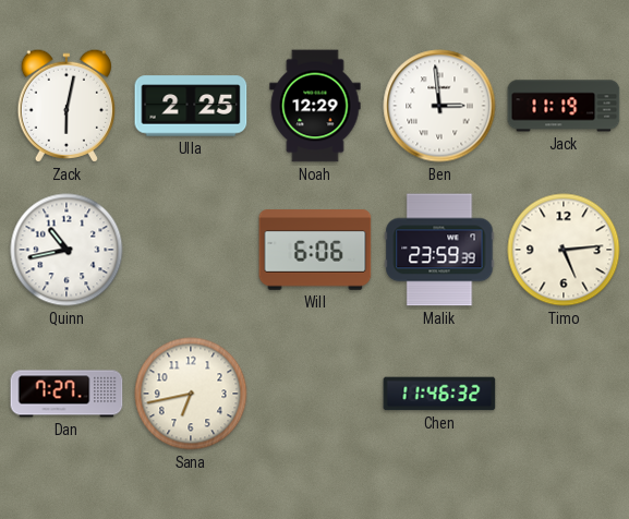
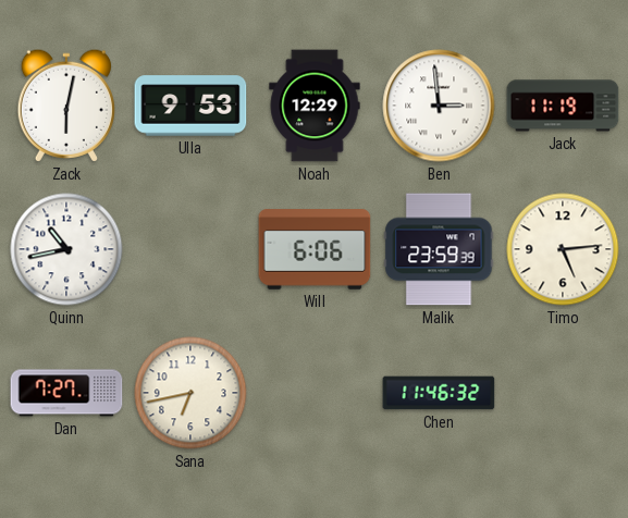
Ulla: 2:25 -> 9:53 (190, 106)
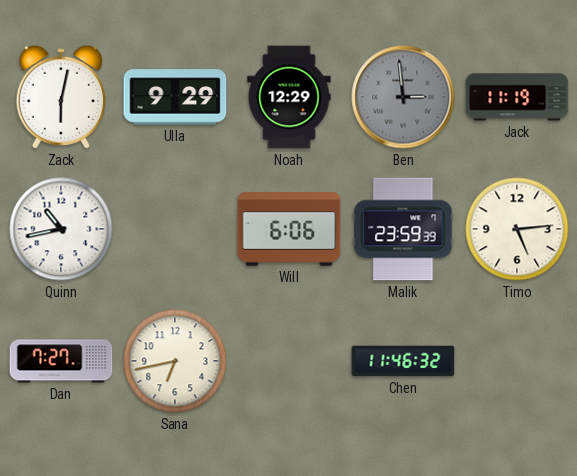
Ulla: 9:53 -> 9:29 (175, 97)
Ben dial: white -> grey (403, 97)
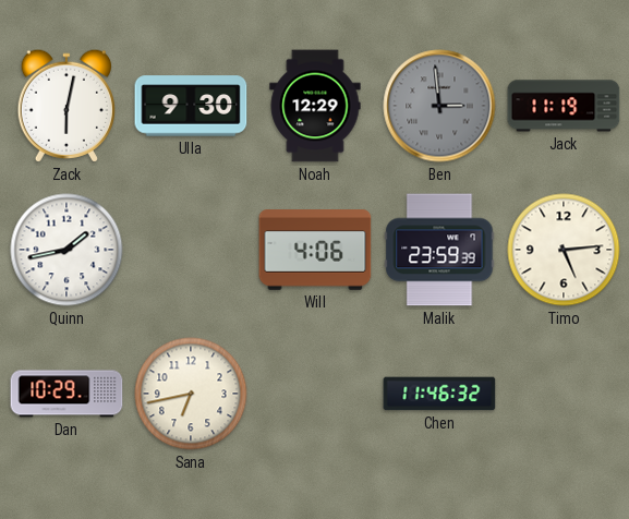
Ulla: 9:29 -> 9:30 (191, 106)
Quinn: 10:43 -> 1:43 (66, 250)
Will: 6:06 -> 4:06 (315, 250)
Dan: 7:27 -> 10:29 (66, 394)
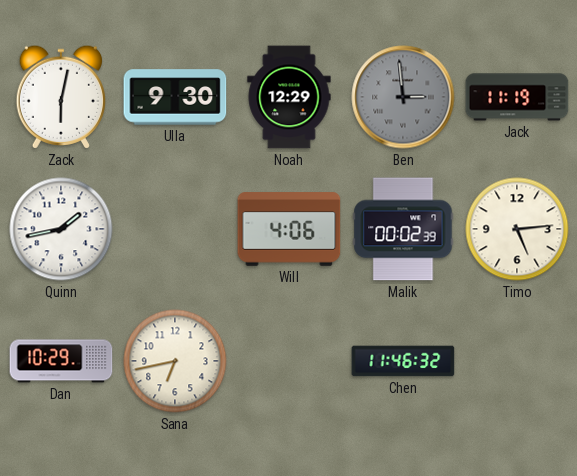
Malik: 23:59 -> 00:02 (403, 229)
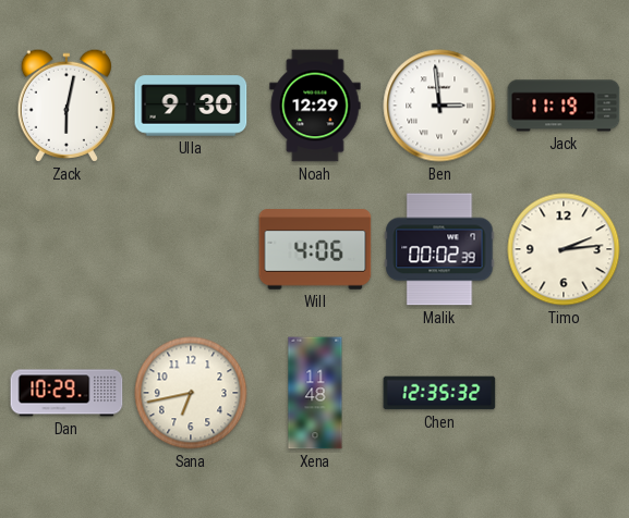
Ben dial: grey -> white (439, 106)
Quinn: 1:43 -> none (61, 229)
Timo: 5:14 -> 2:14 (564, 249)
Xena: none -> 11:48 (315, 393)
Chen: 11:46 -> 12:35 (439, 393)
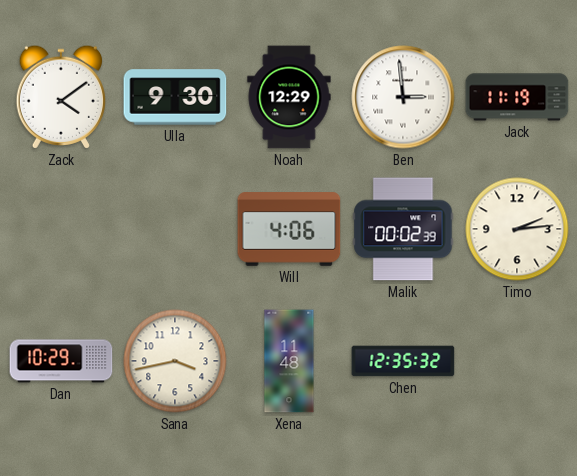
Zack: 6:02 -> 4:09 (61, 97)
Sana: 6:43 -> 3:43 (175, 361)
